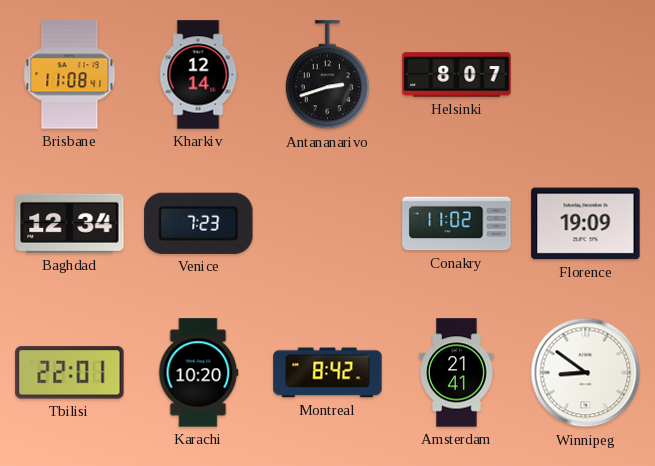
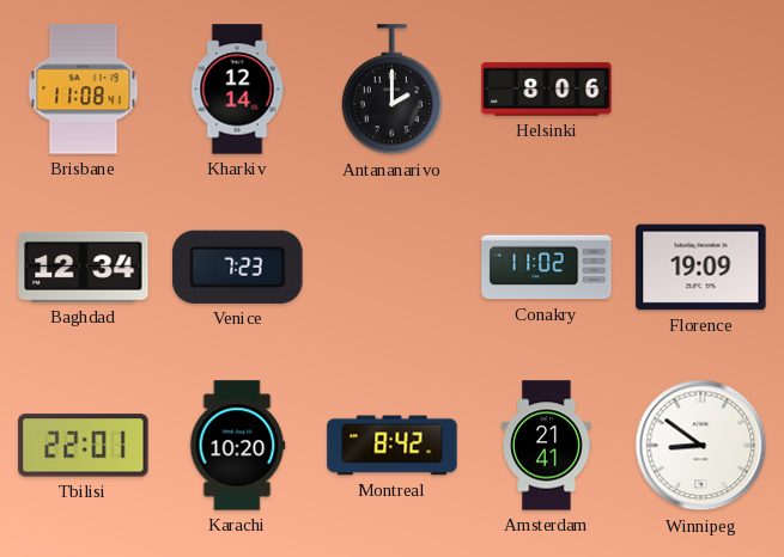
Antananarivo: 2:42 -> 2:00 (391, 90)
Helsinki: 8:07 -> 8:06 (547, 90)
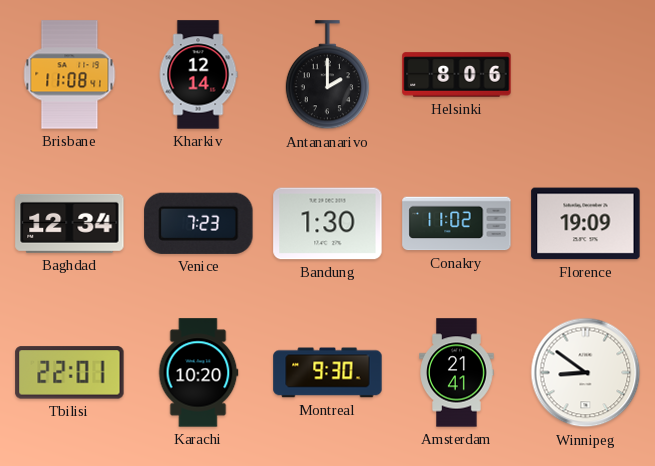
Bandung: none -> 1:30 (328, 224)
Montreal: 8:42 -> 9:30 (328, 373)
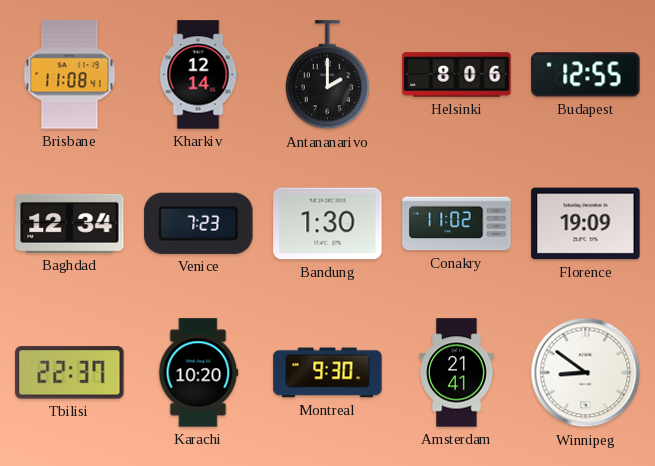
Budapest: none -> 12:55 (586, 75)
Tbilisi: 22:01 -> 22:37 (70, 373)
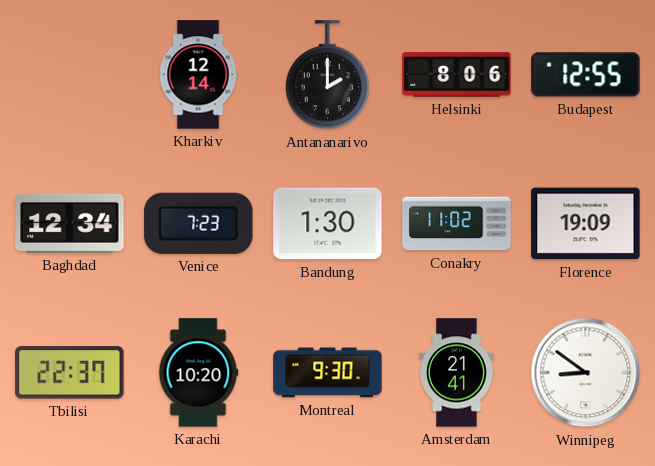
Brisbane: 11:08 -> none (70, 75)
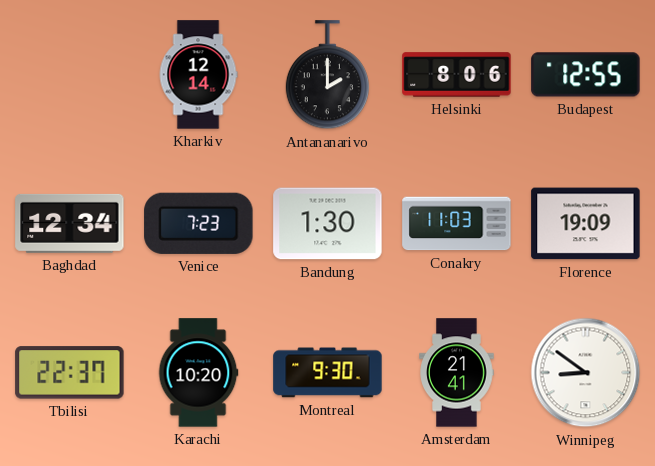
Conakry: 11:02 -> 11:03 (457, 224)
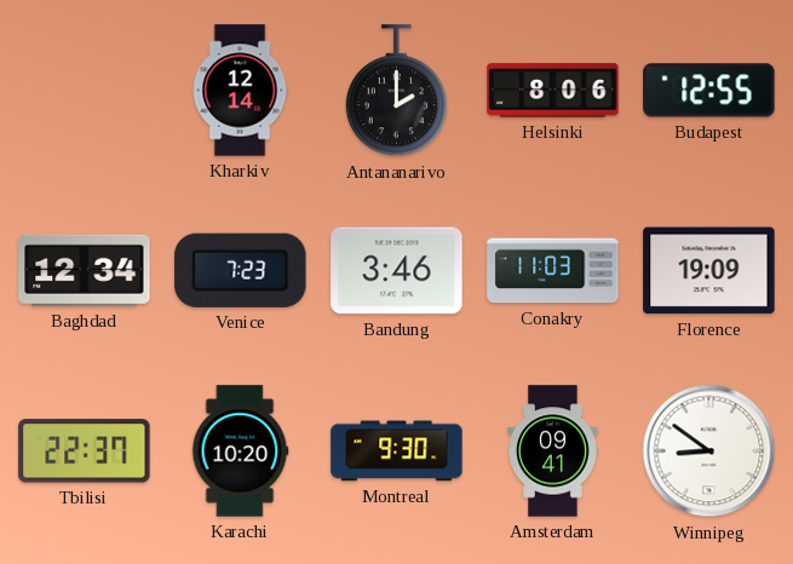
Bandung: 1:30 -> 3:46 (397, 271)
Amsterdam: 21:41 -> 09:41 (553, 451)
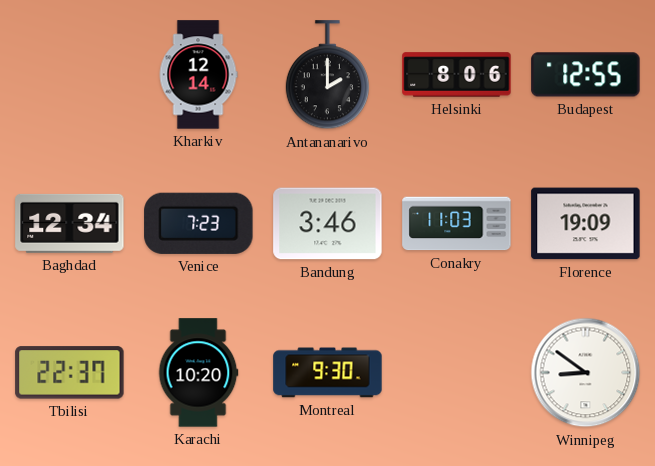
Amsterdam: 09:41 -> none (553, 451)
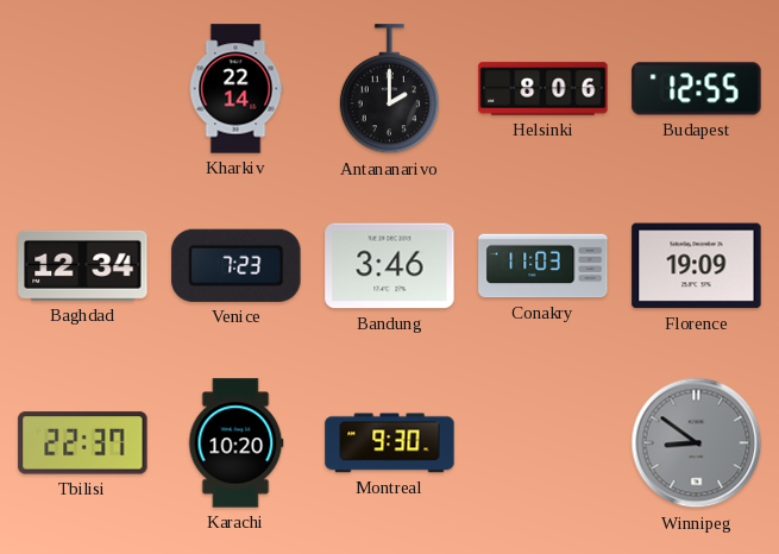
Kharkiv: 12:14 -> 22:14 (235, 89)
Winnipeg dial: white -> grey (697, 443)
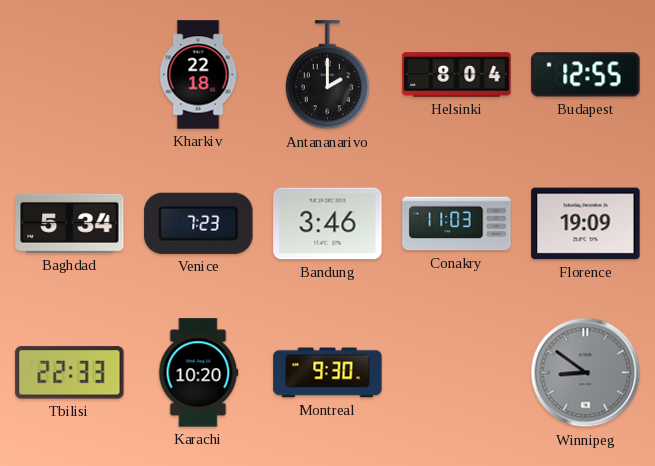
Kharkiv: 22:14 -> 22:18 (198, 75)
Helsinki: 8:06 -> 8:04 (457, 75)
Baghdad: 12:34 -> 5:34 (70, 223)
Tbilisi: 22:37 -> 22:33 (70, 373)
